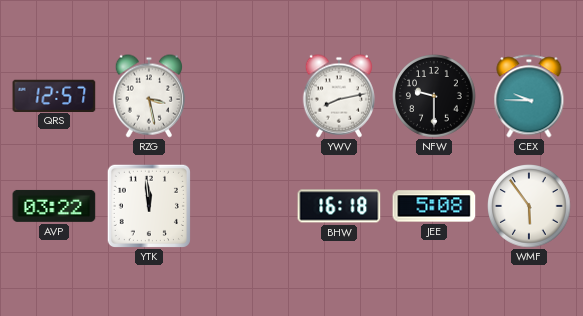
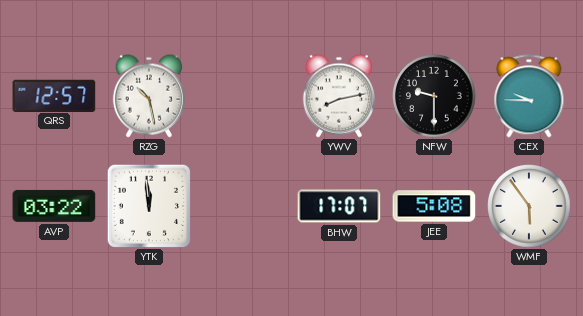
RZG: 3:28 -> 10:28 (149, 96)
BHW: 16:18 -> 17:07 (339, 206)
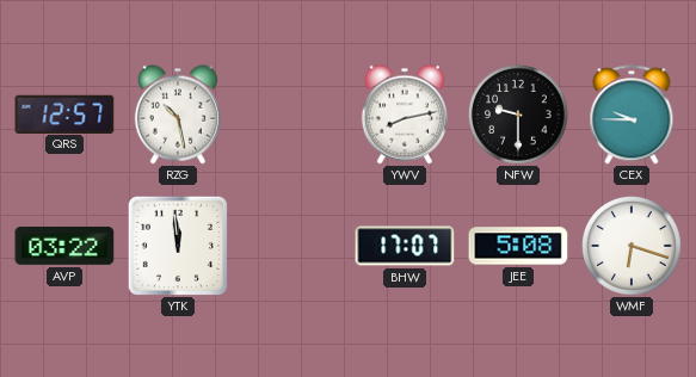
WMF: 5:54 -> 6:18 (633, 247)
